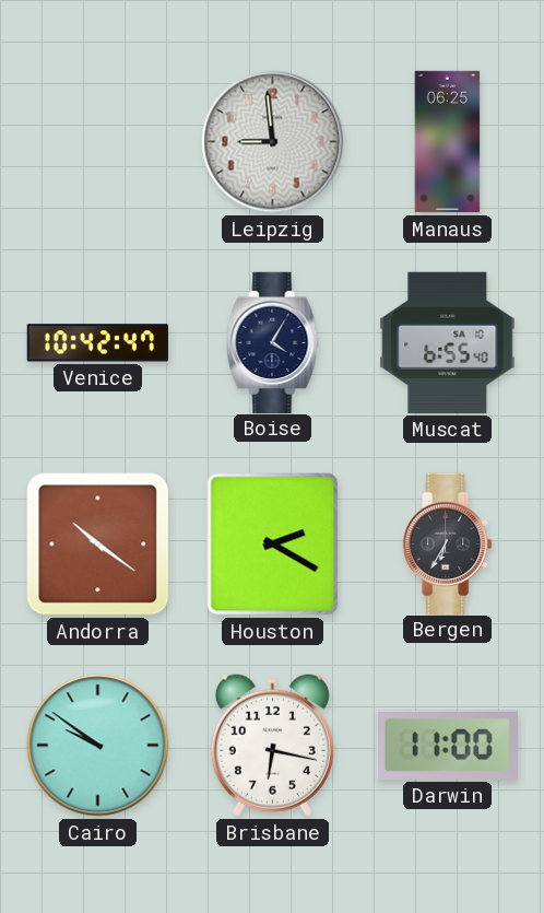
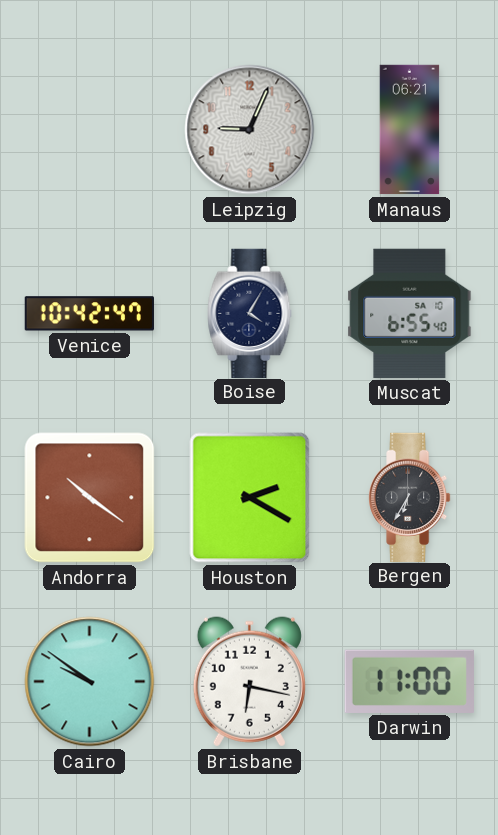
Leipzig: 8:59 -> 9:04 (250, 130)
Manaus: 06:25 -> 06:21 (410, 130)
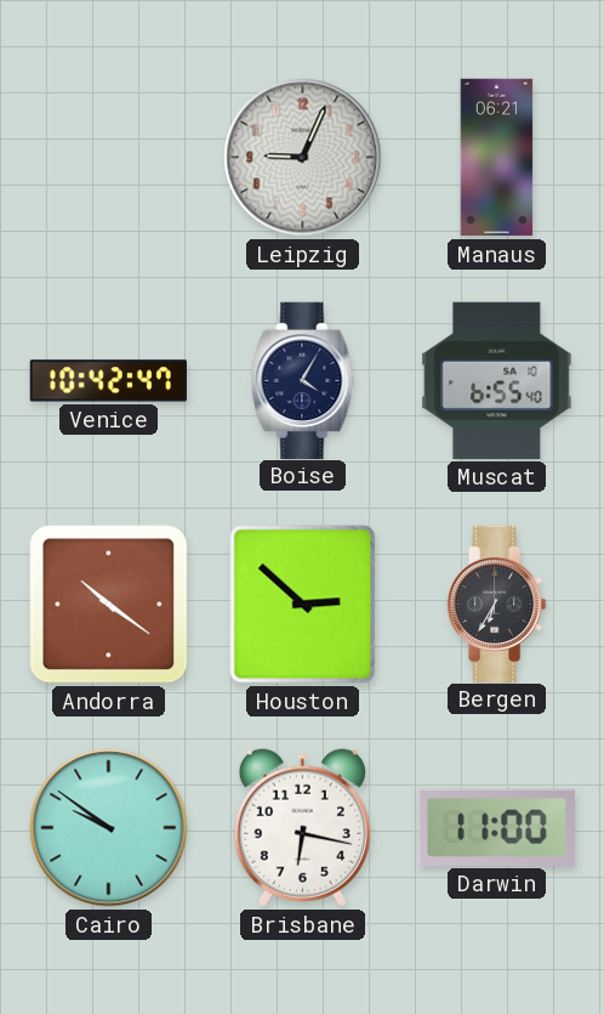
Houston: 2:20 -> 2:52 (303, 605)
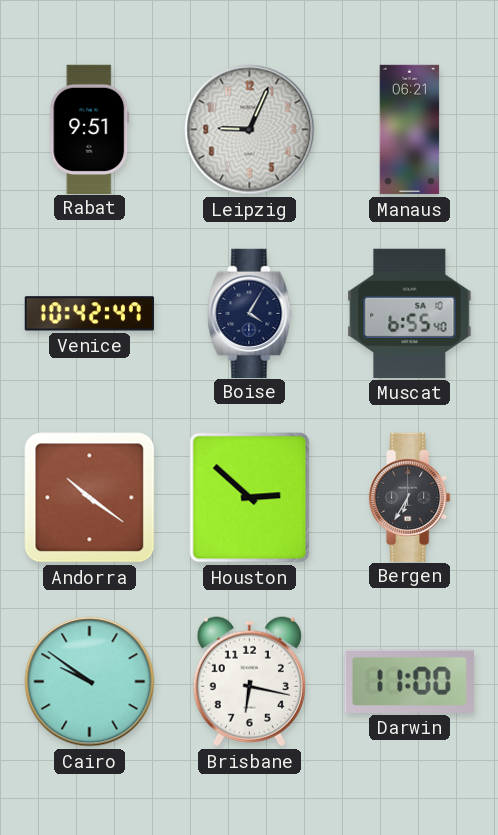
Rabat: none -> 9:51 (90, 129)
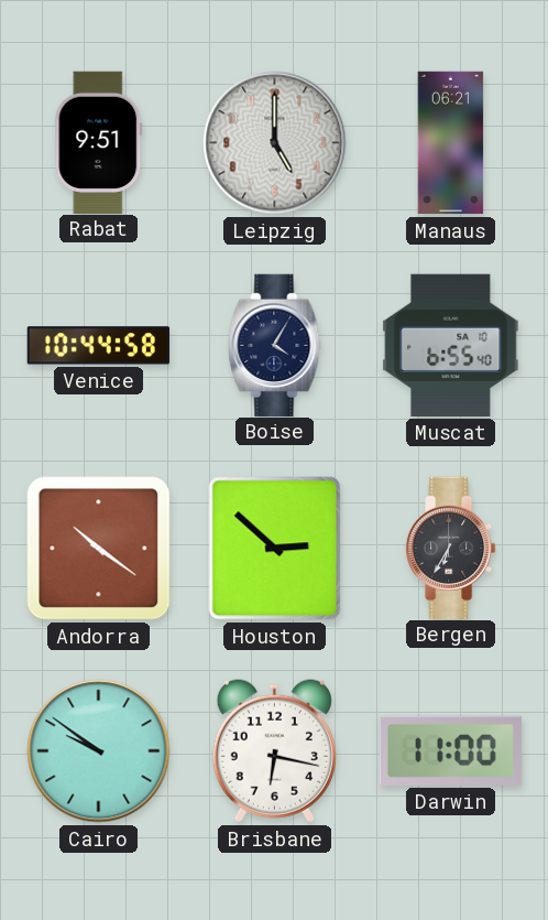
Leipzig: 9:04 -> 5:00 (275, 143)
Venice: 10:42 -> 10:44 (98, 346)
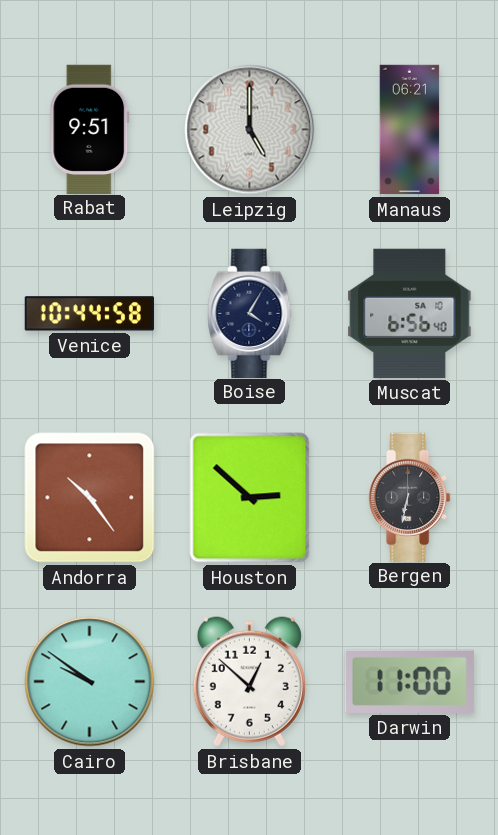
Muscat: 6:55 -> 6:56 (410, 313)
Andorra: 10:21 -> 10:24 (90, 498)
Bergen: 6:35 -> 6:32 (410, 497)
Brisbane: 6:17 -> 12:52 (249, 682)
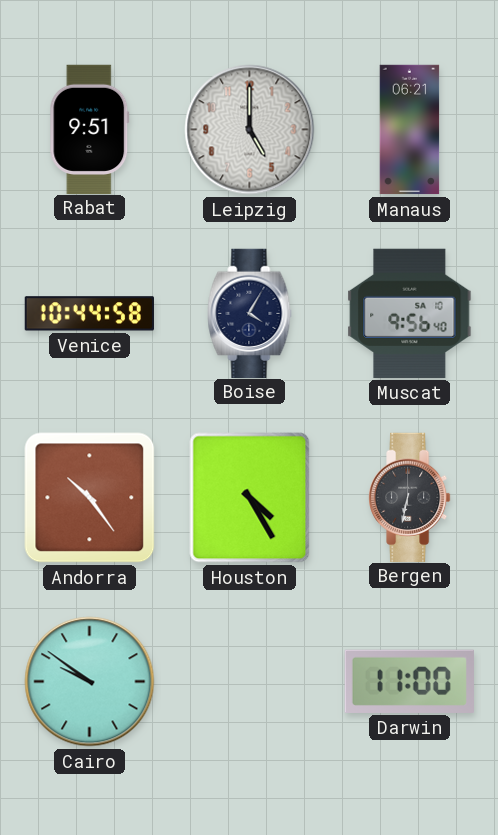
Muscat: 6:56 -> 9:56 (410, 313)
Houston: 2:52 -> 4:25 (250, 498)
Brisbane: 12:52 -> none (249, 682)
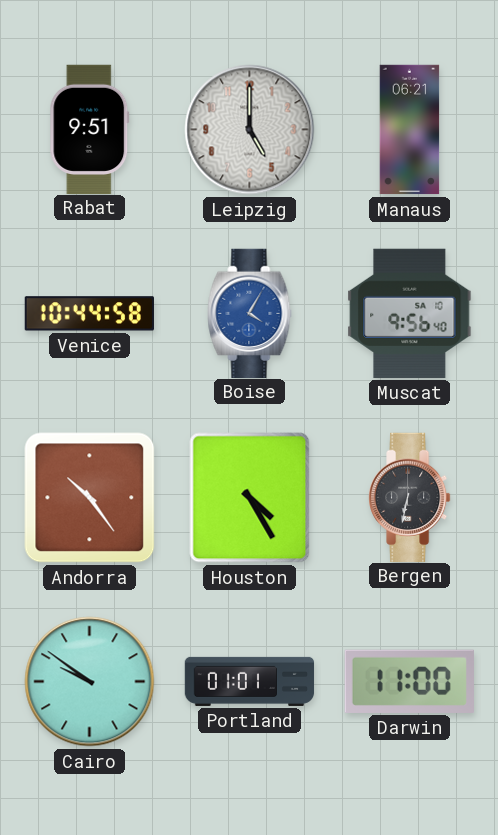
Boise dial: navy -> blue (250, 313)
Portland: none -> 01:01 (250, 681)
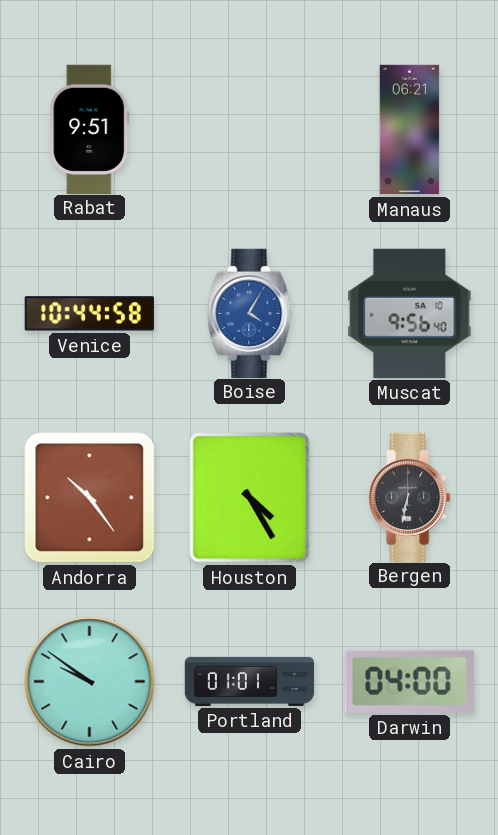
Leipzig: 5:00 -> none (250, 130)
Darwin: 11:00 -> 04:00 (409, 681)
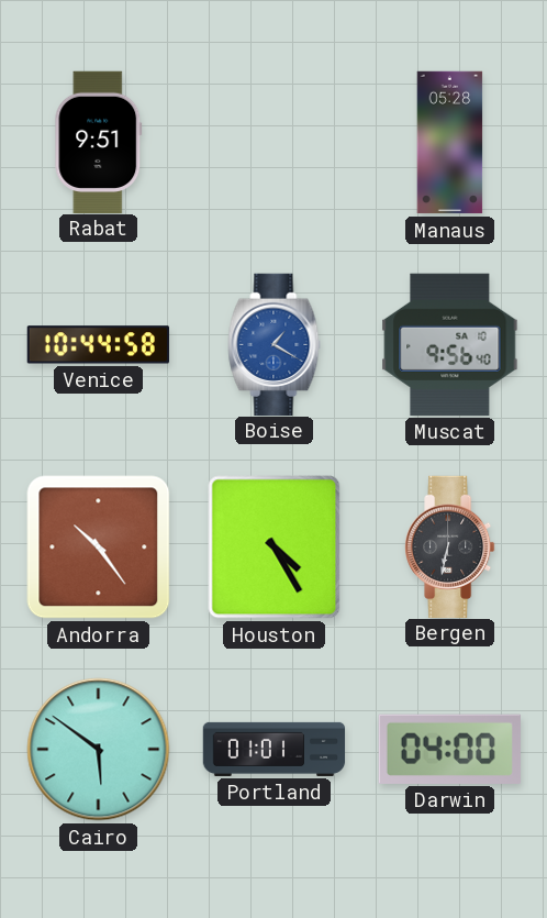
Manaus: 06:21 -> 05:28 (450, 143)
Boise: 4:05 -> 1:20 (275, 344)
Cairo: 9:51 -> 5:51 (99, 750)
